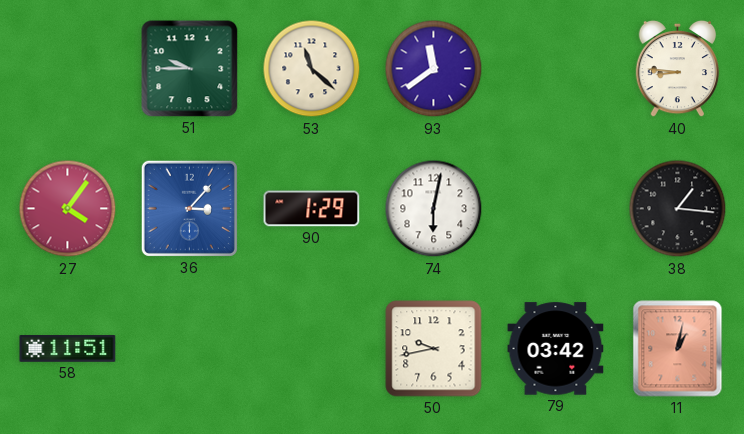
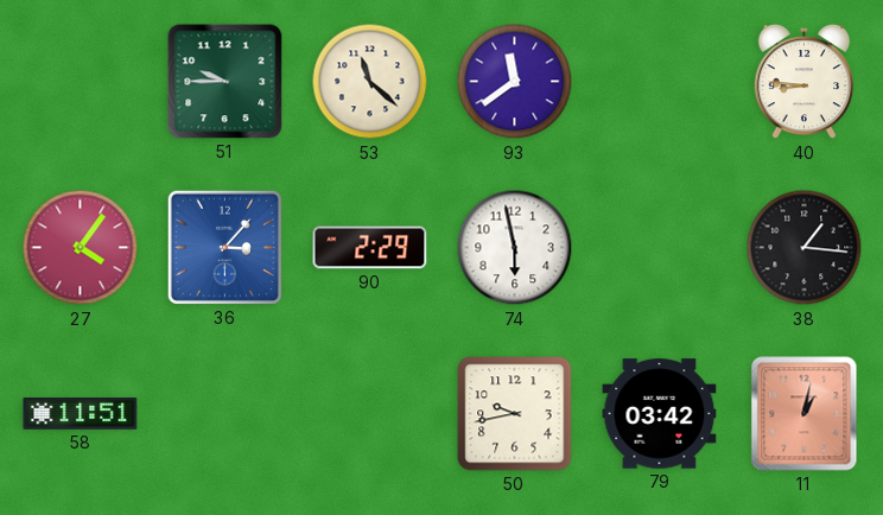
90: 1:29 -> 2:29 (370, 248)
74: 6:02 -> 5:58 (515, 248)
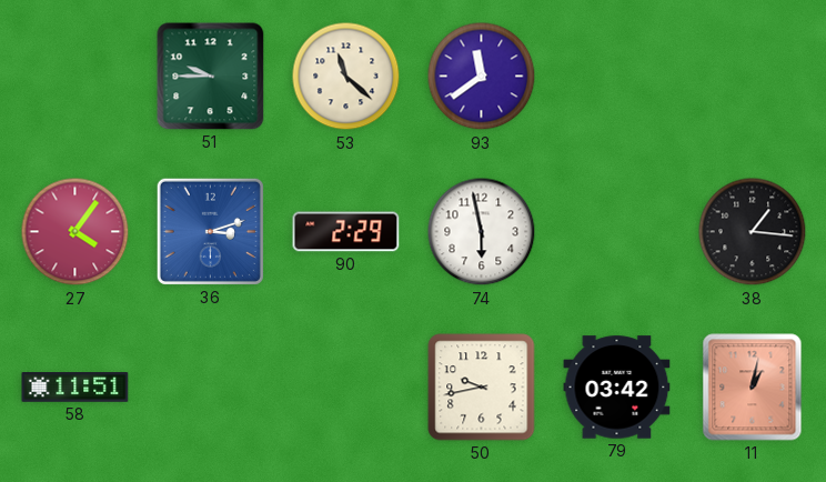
40: 8:46 -> none (805, 82)
36: 3:07 -> 3:12 (210, 231)
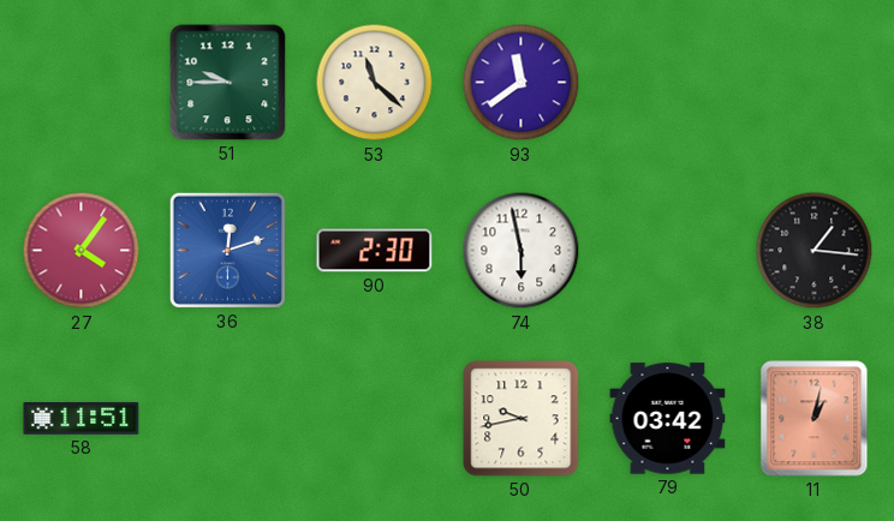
36: 3:12 -> 12:12 (227, 250)
90: 2:29 -> 2:30 (375, 251)
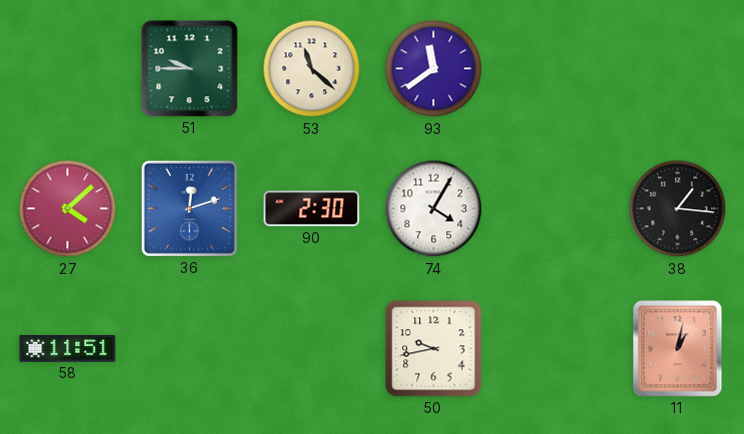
27: 4:06 -> 4:08 (68, 209)
74: 5:58 -> 4:05 (434, 209)
79: 03:42 -> none (668, 419)
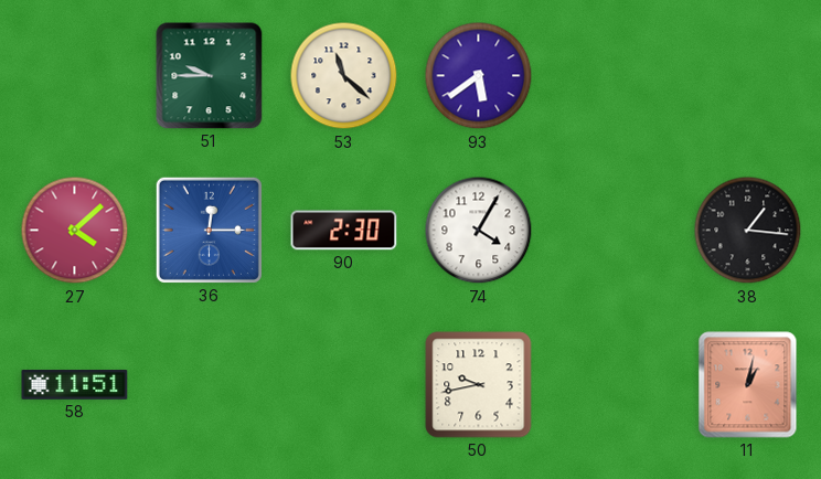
93: 11:39 -> 5:39 (479, 76)
36: 12:12 -> 12:15 (209, 230)
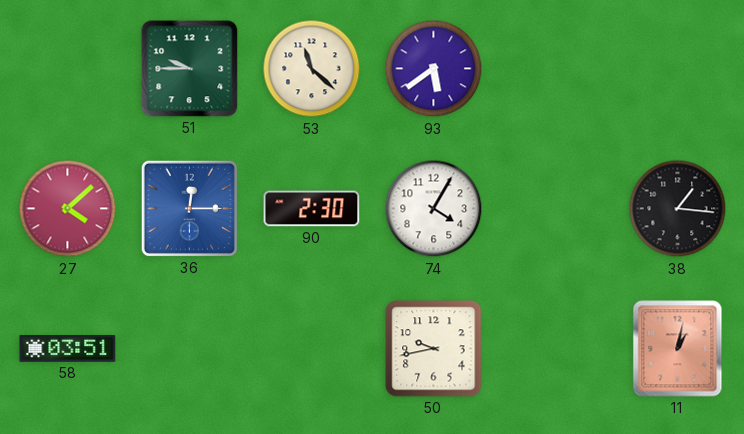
58: 11:51 -> 03:51 (68, 349)
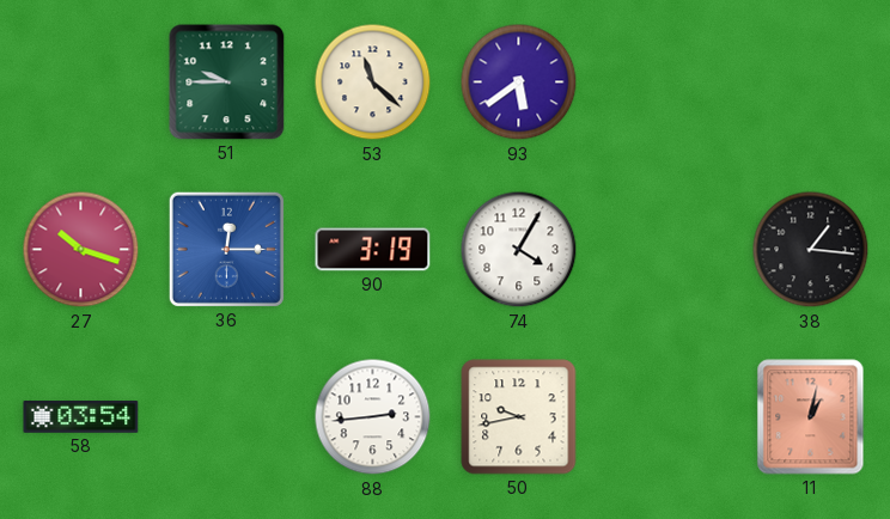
27: 4:08 -> 10:18 (81, 250)
90: 2:30 -> 3:19 (373, 250)
58: 03:51 -> 03:54 (81, 417)
88: none -> 2:44 (373, 417)
